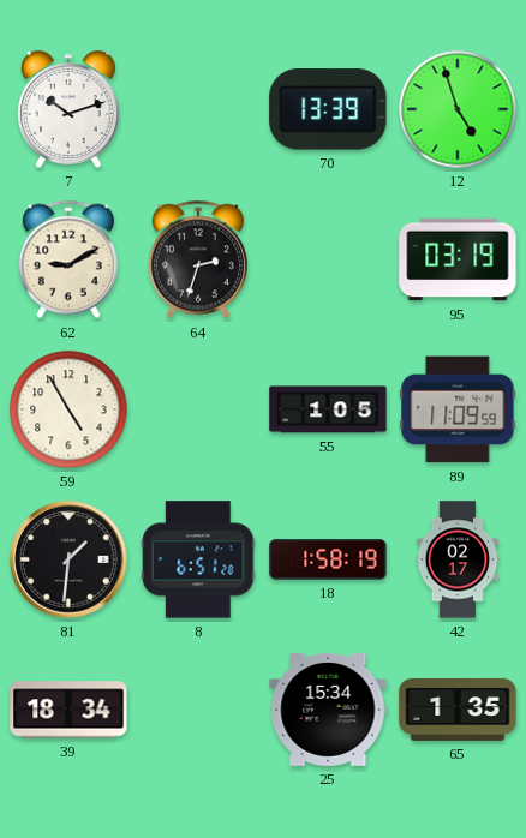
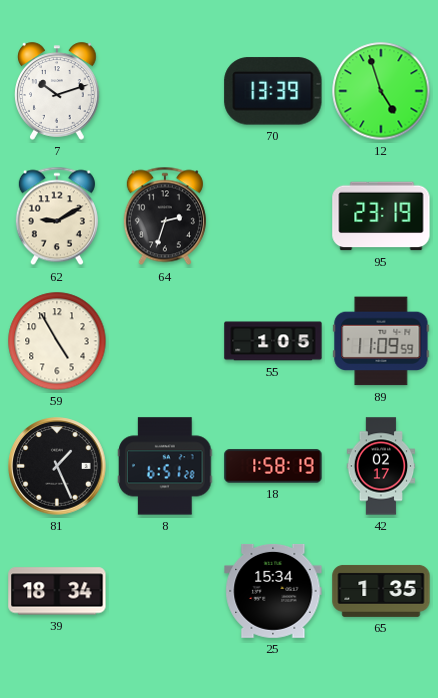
95: 03:19 -> 23:19 (381, 216)
81: 1:31 -> 1:26 (57, 466)
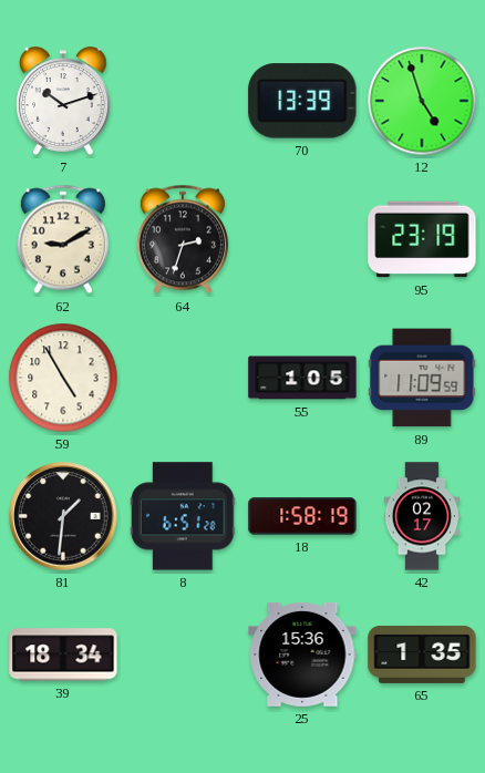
81: 1:26 -> 1:31 (63, 516)
25: 15:34 -> 15:36 (302, 655)
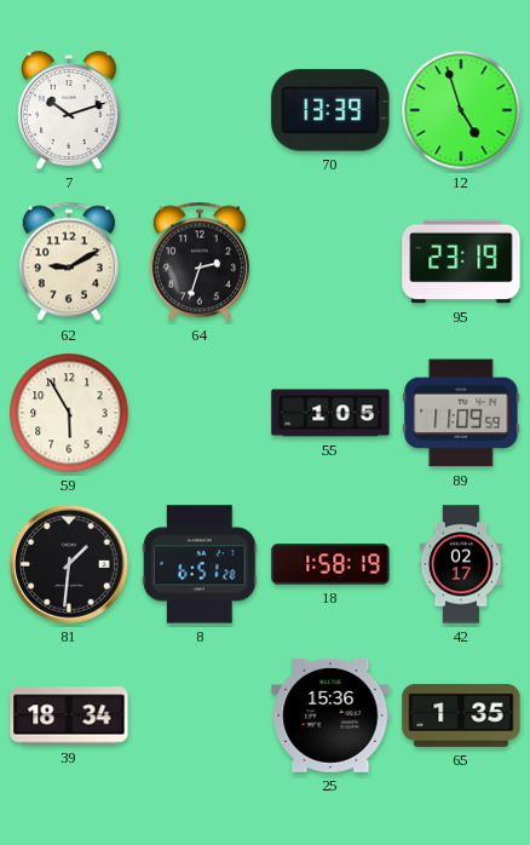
59: 4:55 -> 5:55 (69, 413)
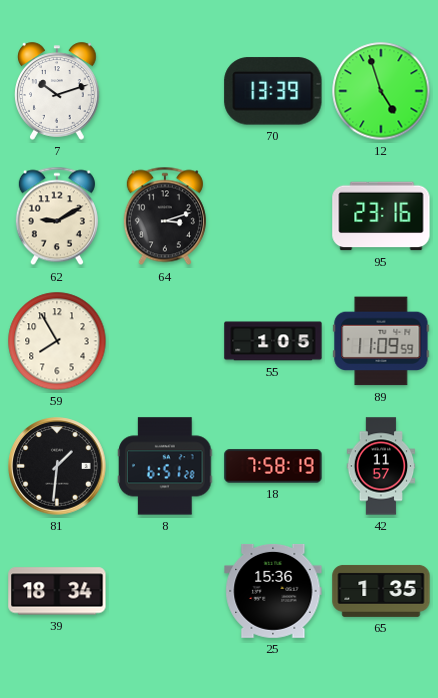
64: 2:33 -> 3:12 (165, 216)
95: 23:19 -> 23:16 (381, 216)
59: 5:55 -> 7:55 (57, 341)
18: 1:58 -> 7:58 (273, 466)
42: 02:17 -> 11:57 (381, 466)
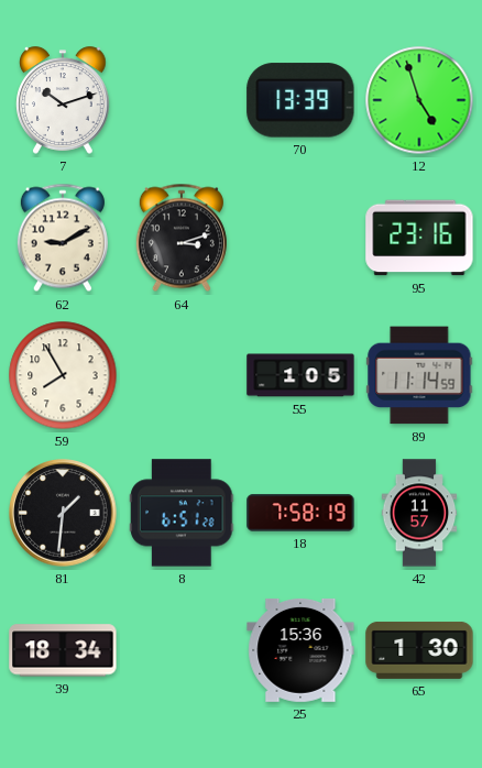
89: 11:09 -> 11:14 (419, 375)
65: 1:35 -> 1:30 (419, 650)
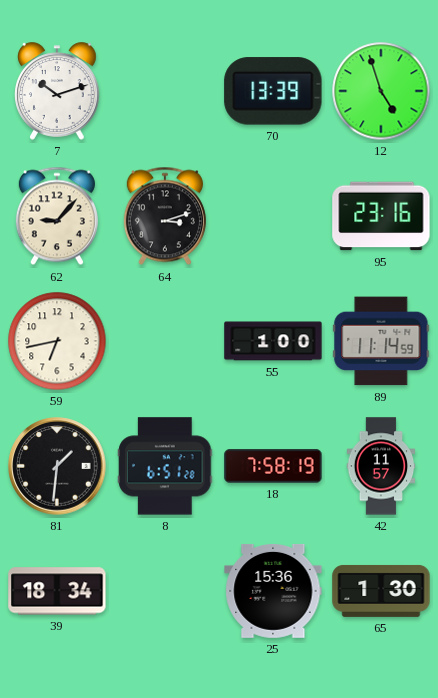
62: 9:10 -> 9:07 (57, 216)
59: 7:55 -> 6:43 (57, 341)
55: 1:05 -> 1:00 (273, 341)
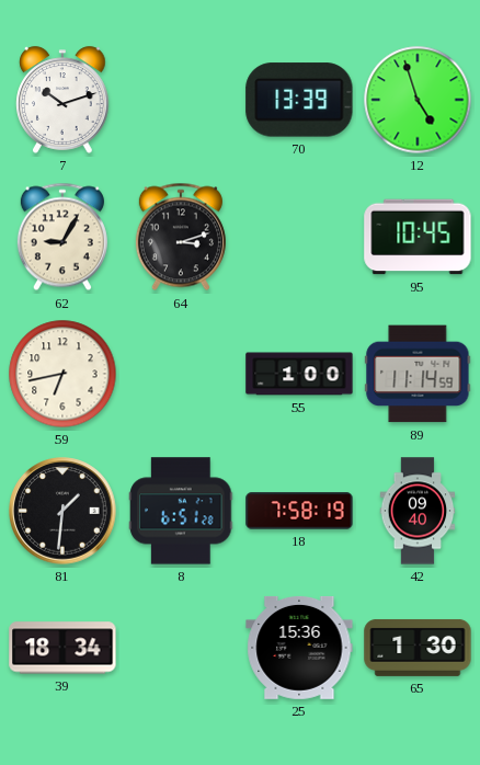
62: 9:07 -> 9:05 (62, 237)
95: 23:16 -> 10:45 (418, 237)
42: 11:57 -> 09:40 (418, 511)
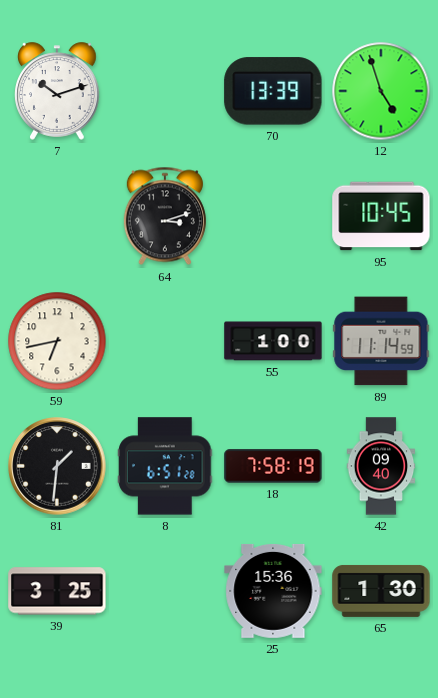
62: 9:05 -> none (62, 237)
39: 18:34 -> 3:25 (57, 591)
